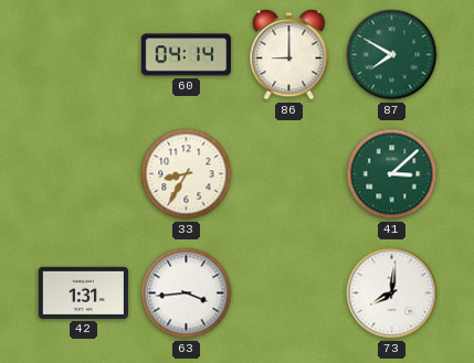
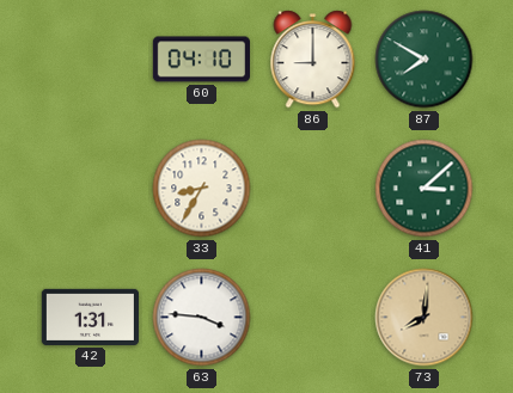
60: 04:14 -> 04:10 (201, 60)
63: 3:44 -> 3:46 (202, 318)
73 dial: white -> champagne (425, 318)
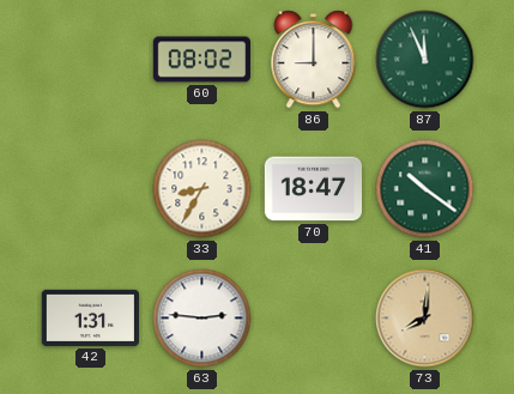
60: 04:10 -> 08:02 (201, 60)
87: 7:50 -> 11:56 (425, 60)
70: none -> 18:47 (313, 189)
41: 3:08 -> 10:21 (425, 189)
63: 3:46 -> 2:46 (202, 319)
